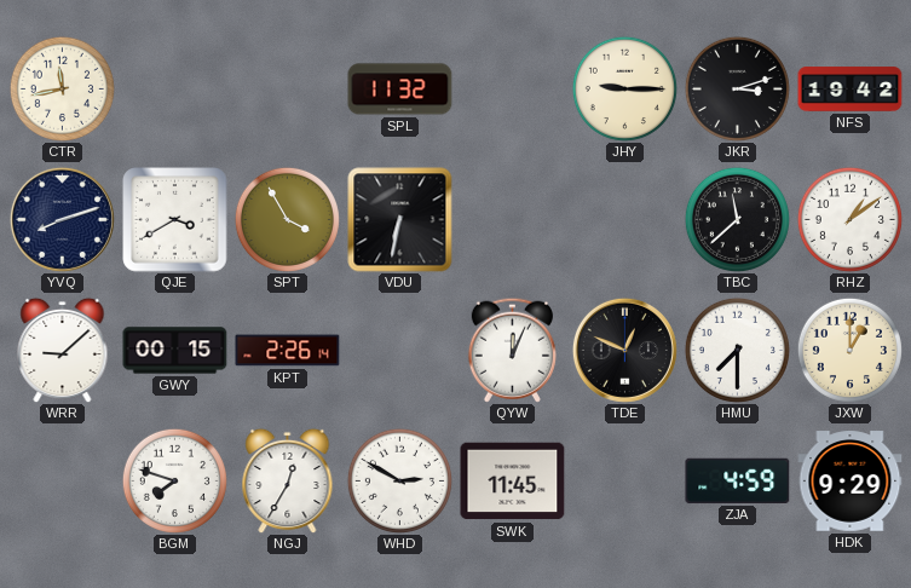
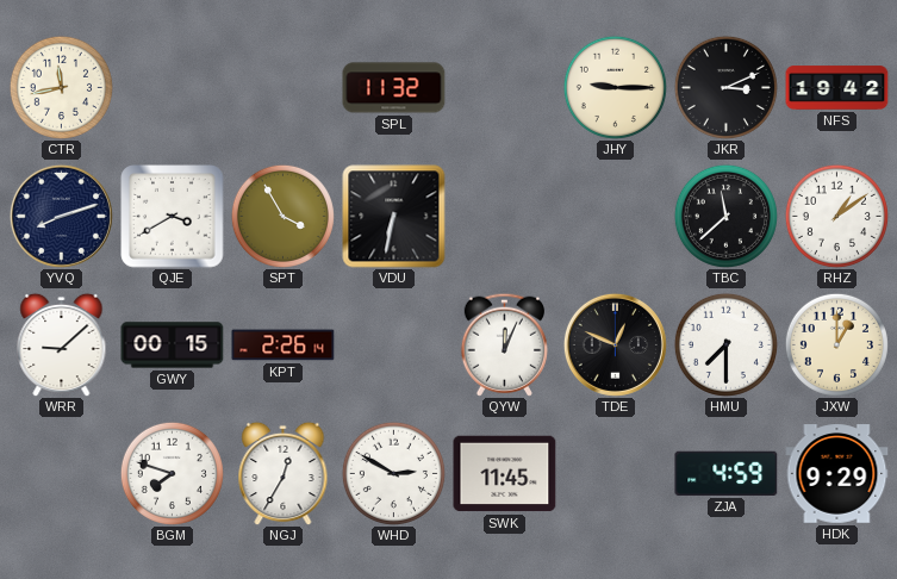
JKR: 3:12 -> 3:11 (725, 87)
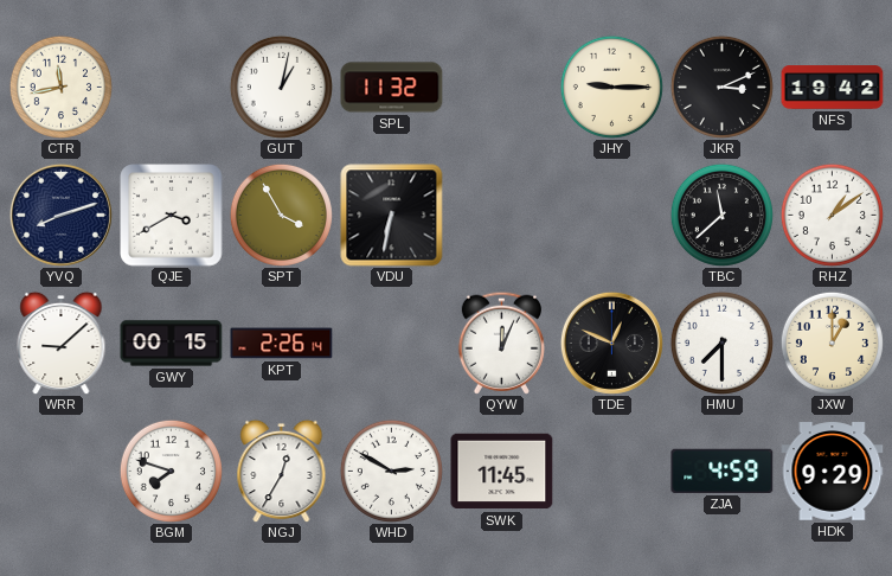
GUT: none -> 1:02 (281, 87)
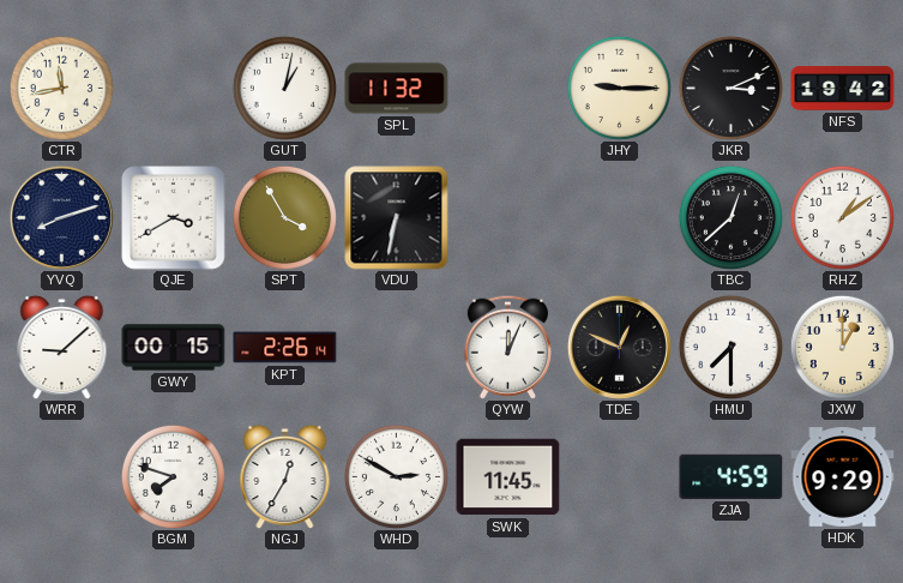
TBC: 11:38 -> 12:38 (730, 217)
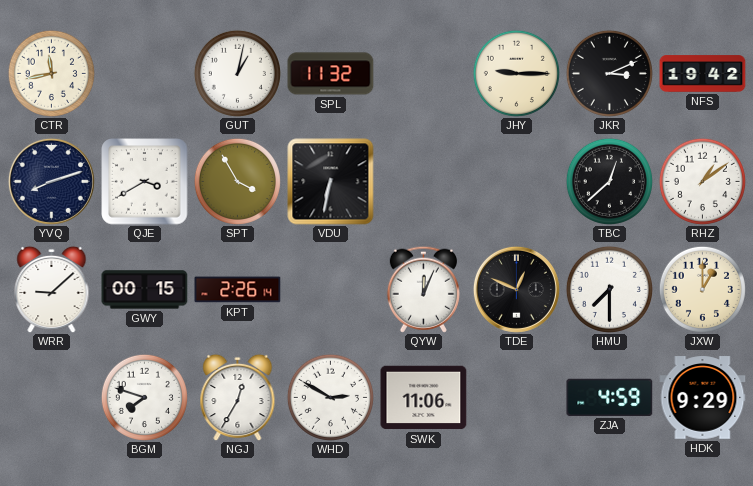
SWK: 11:45 -> 11:06 (424, 398)
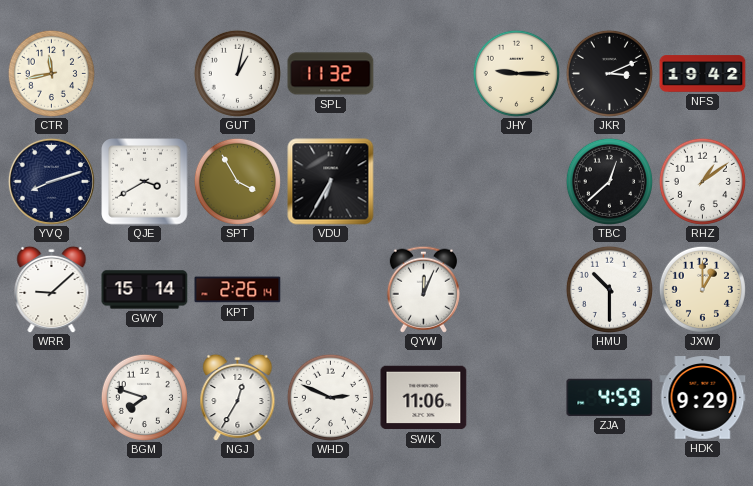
VDU: 6:32 -> 6:35 (331, 182)
GWY: 00:15 -> 15:14 (145, 290)
TDE: 12:49 -> none (516, 289)
HMU: 7:30 -> 10:30 (609, 289)
WHD: 2:50 -> 2:49 (330, 397)
